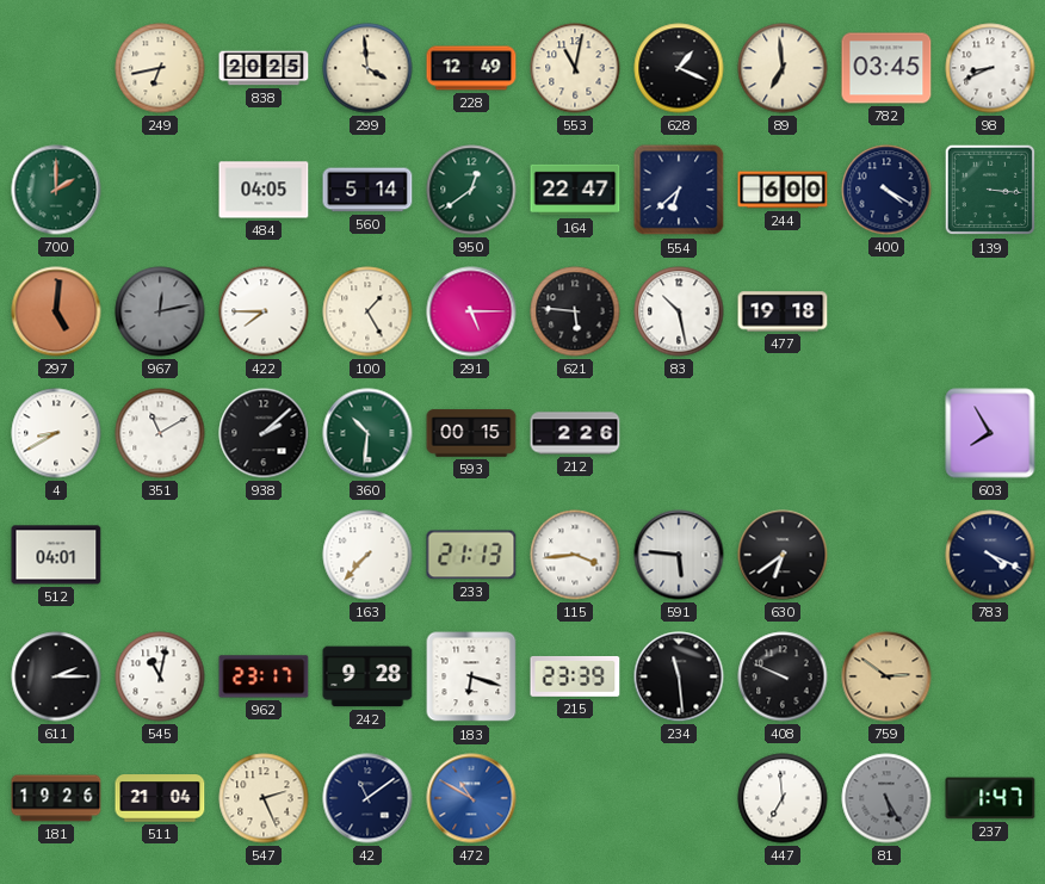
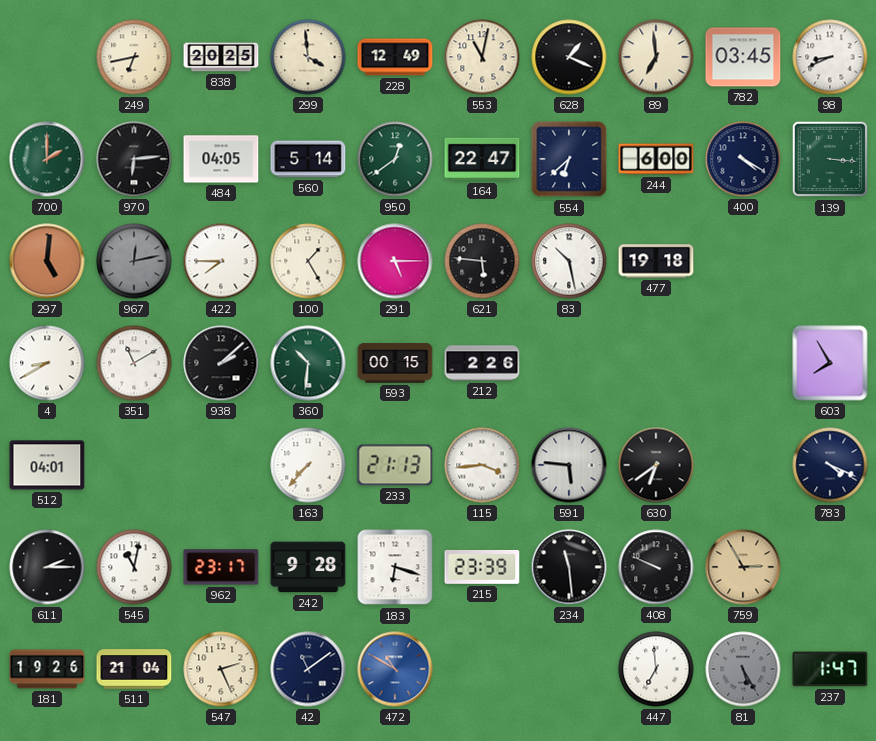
970: none -> 6:14 (134, 159)
759: 2:51 -> 2:55 (743, 567)
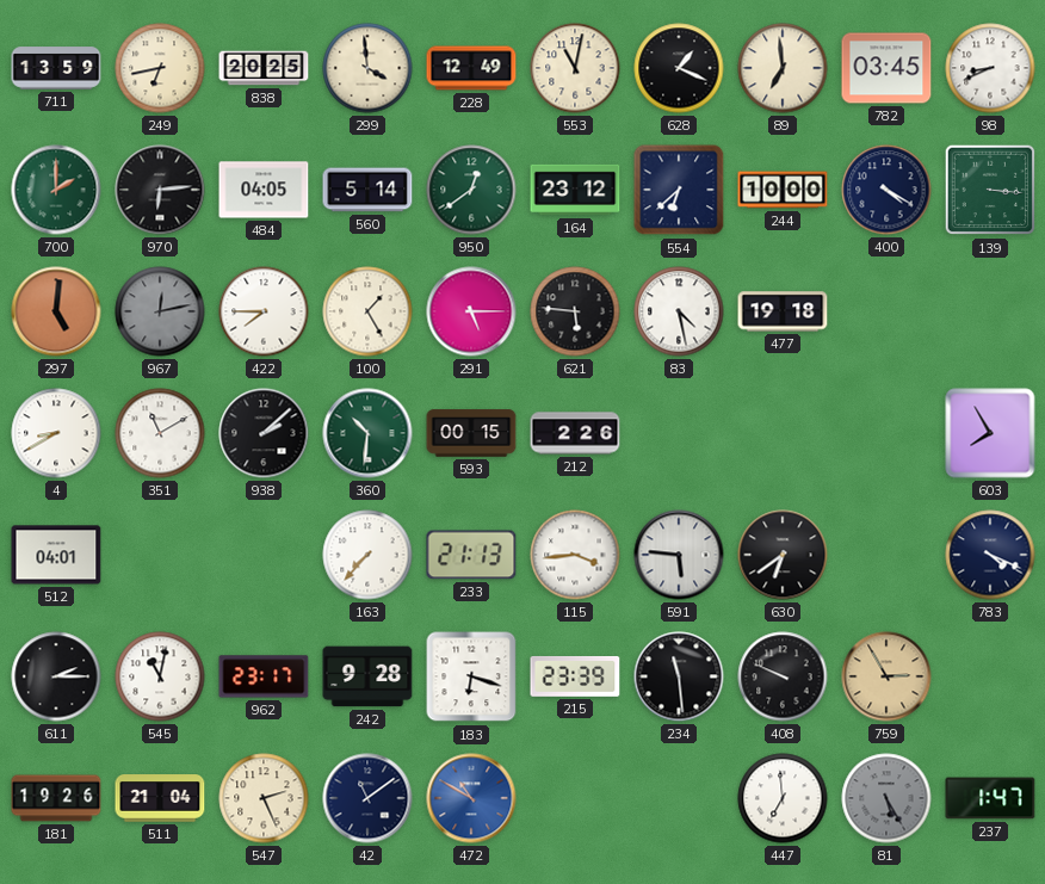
711: none -> 13:59 (56, 68)
164: 22:47 -> 23:12 (575, 190)
244: 6:00 -> 10:00 (783, 190)
83: 10:28 -> 4:28 (679, 311)
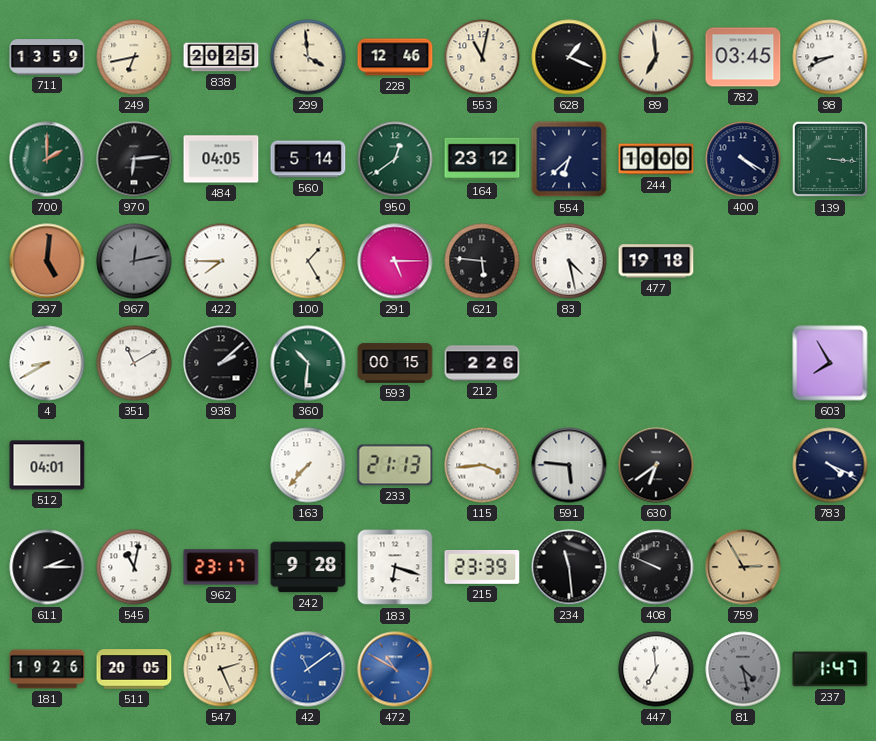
228: 12:49 -> 12:46 (395, 57)
511: 21:04 -> 20:05 (134, 669)
42 dial: navy -> blue (308, 669)
81: 5:25 -> 4:28 (743, 669)
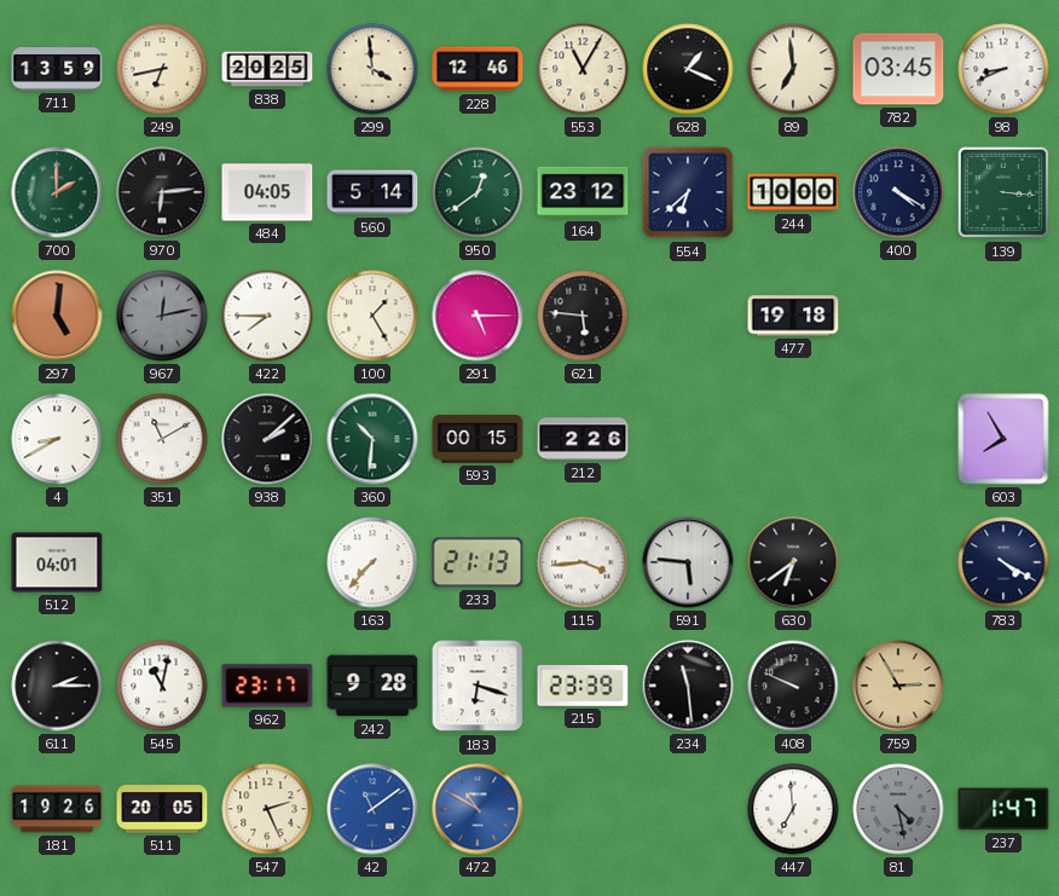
553: 11:02 -> 11:05 (583, 69)
83: 4:28 -> none (569, 261)
783: 4:19 -> 4:20 (1003, 562)
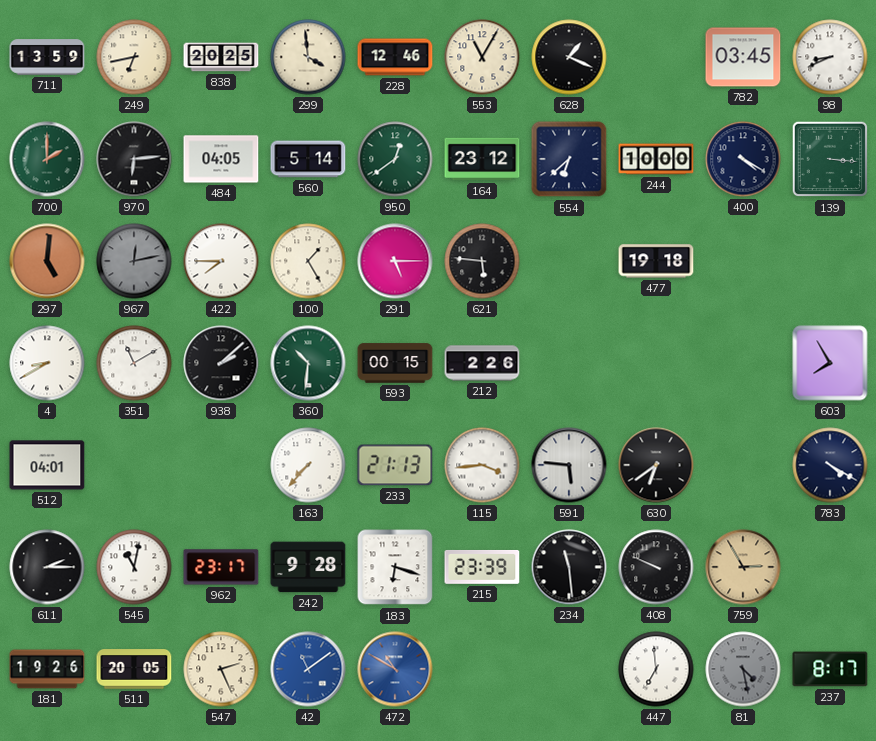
89: 6:59 -> none (793, 69)
237: 1:47 -> 8:17 (830, 669)
